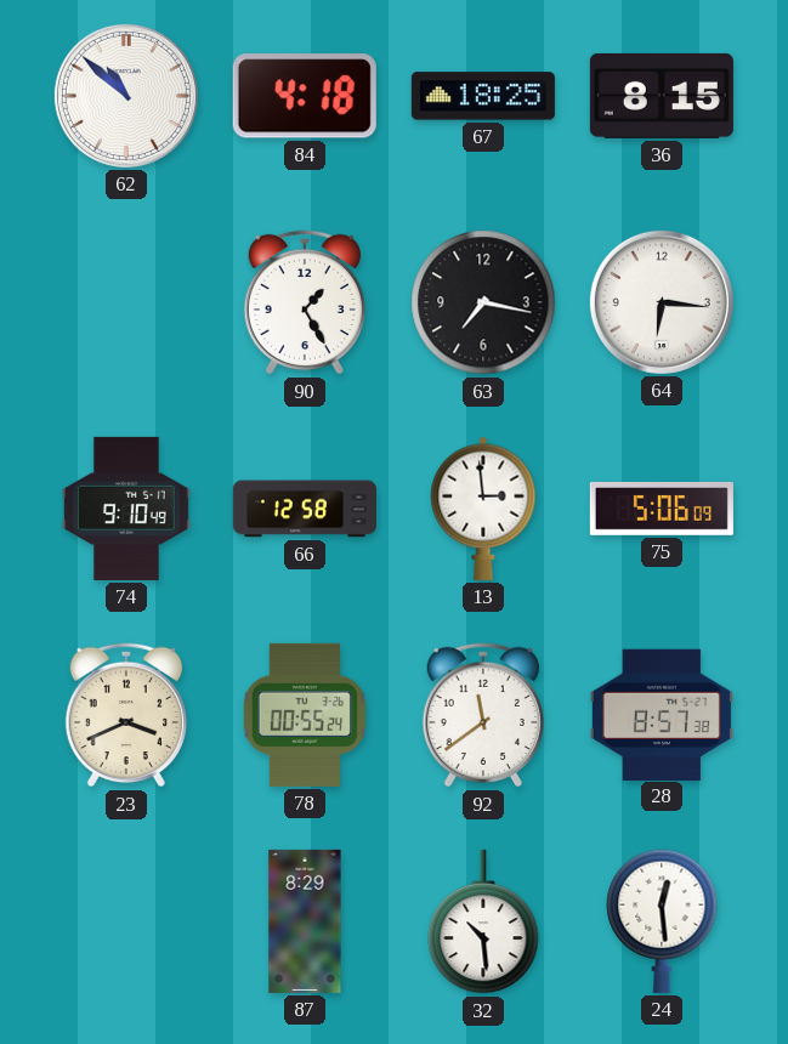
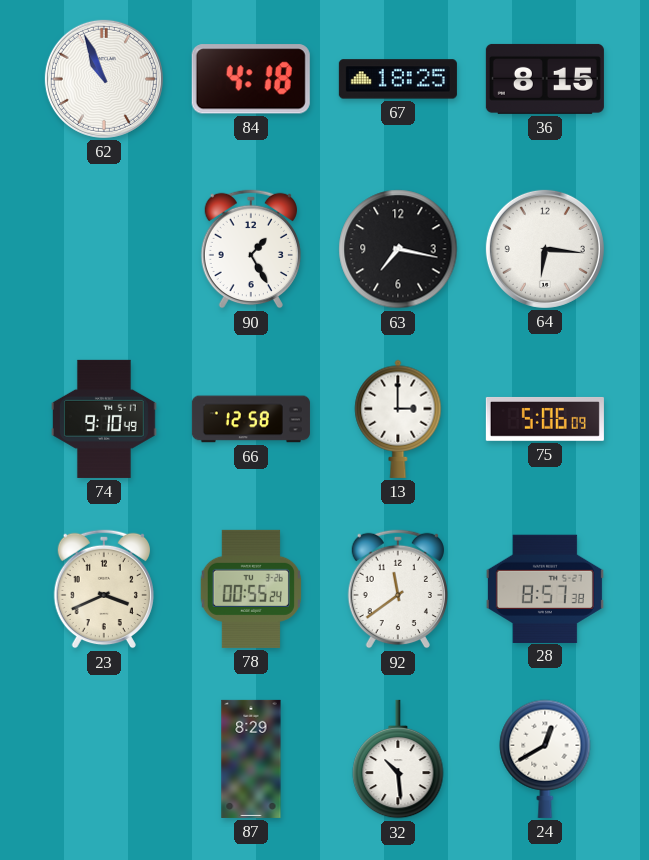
62: 10:52 -> 10:56 (104, 79)
13: 2:59 -> 3:00 (398, 419)
24: 12:29 -> 12:40 (545, 759)
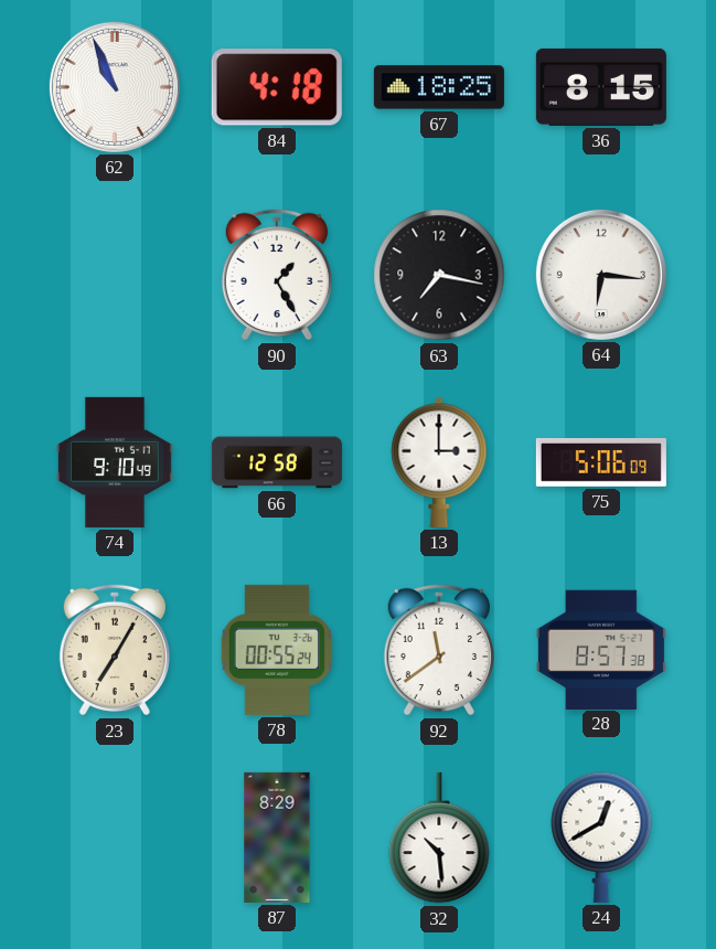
23: 3:41 -> 7:05 (115, 650)
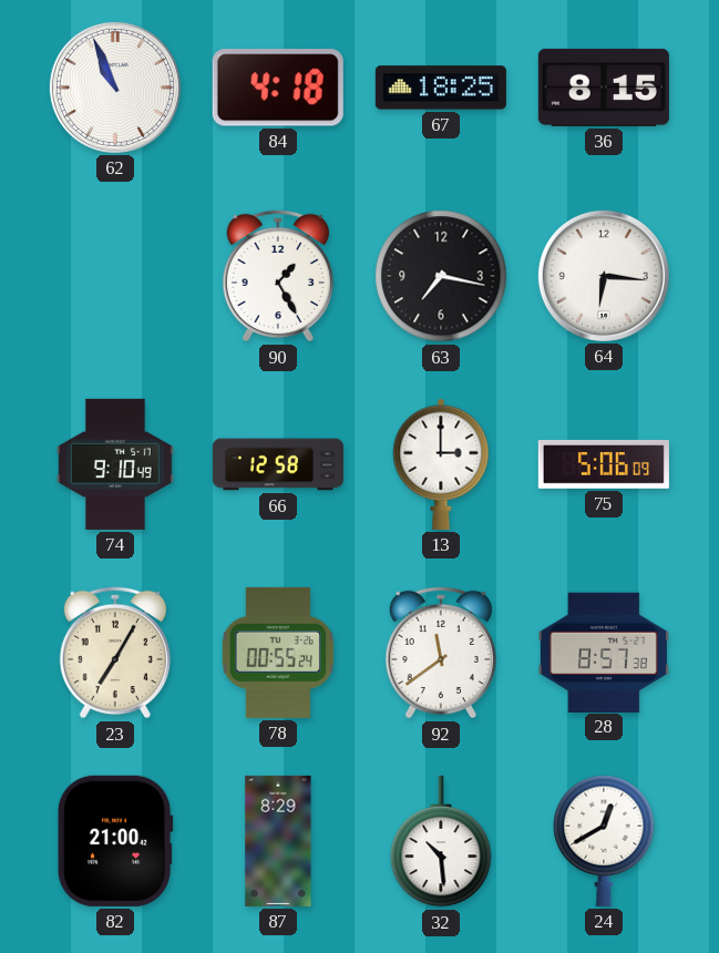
82: none -> 21:00 (115, 841)
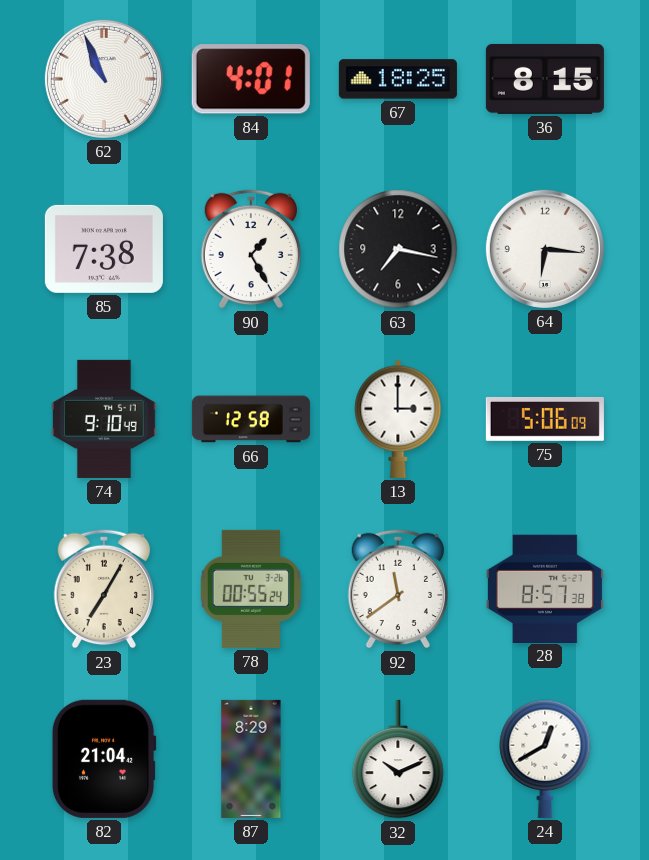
84: 4:18 -> 4:01 (251, 79)
85: none -> 7:38 (104, 249)
82: 21:00 -> 21:04 (104, 759)
32: 10:29 -> 10:11 (398, 759)
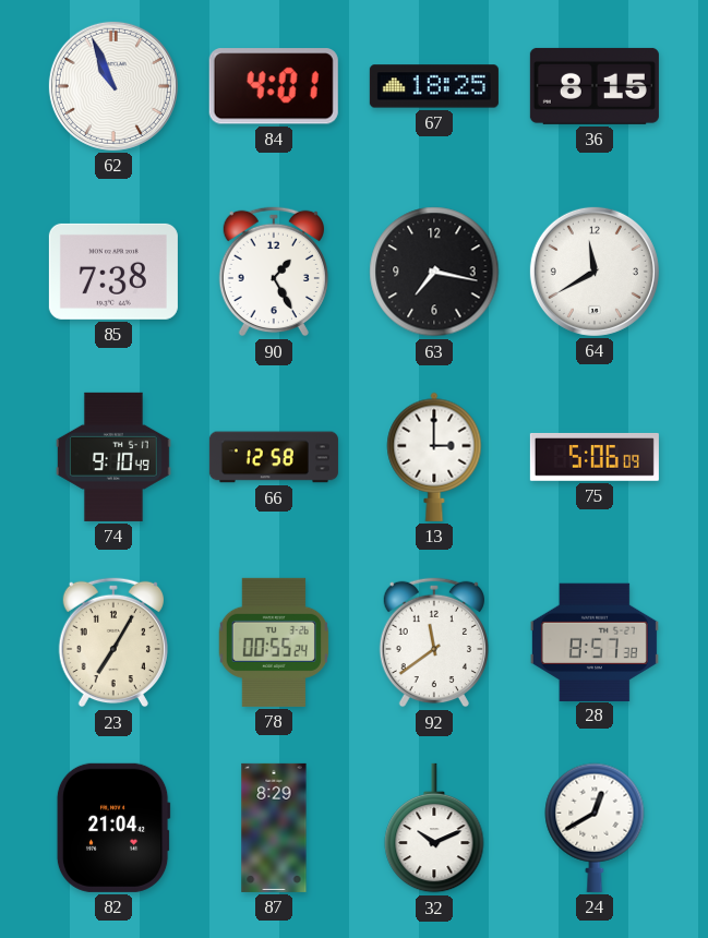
64: 6:16 -> 11:40 (595, 272)
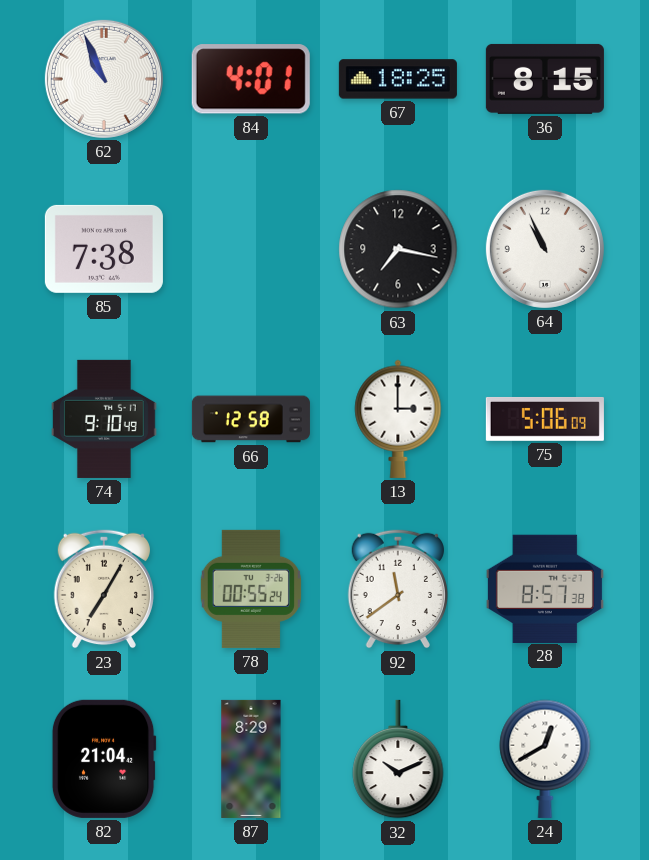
90: 1:25 -> none (274, 272)
64: 11:40 -> 10:56 (545, 249)
